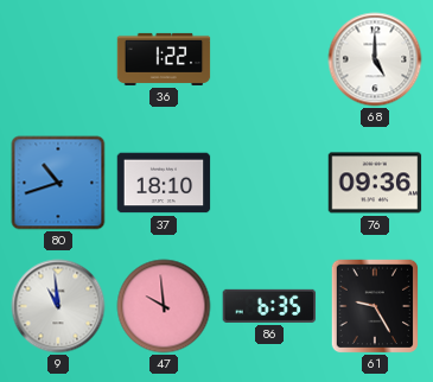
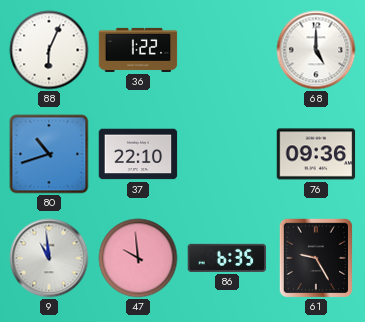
88: none -> 6:04 (49, 50)
37: 18:10 -> 22:10 (138, 154)
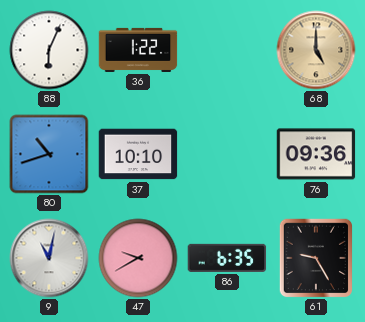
68 dial: white -> champagne (316, 50)
37: 22:10 -> 10:10 (138, 154)
9: 10:59 -> 11:02 (49, 258)
47: 9:59 -> 9:40 (138, 258)
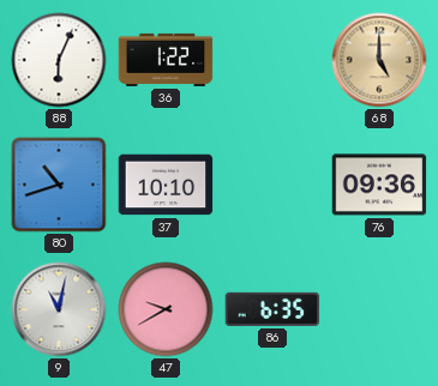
61: 9:25 -> none (315, 258)
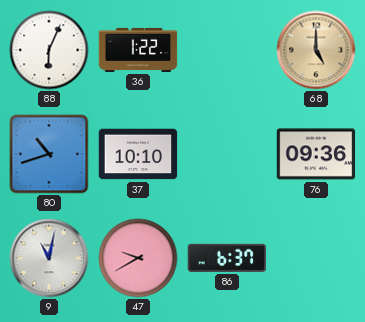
86: 6:35 -> 6:37 (227, 258)
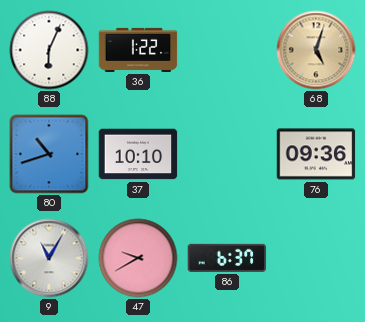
68: 5:00 -> 5:03 (316, 50)
9: 11:02 -> 11:05 (49, 258)
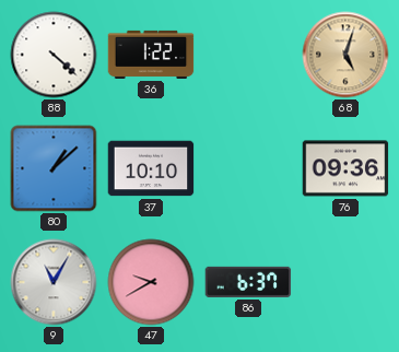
88: 6:04 -> 4:22 (54, 55)
80: 10:42 -> 1:08 (54, 168)
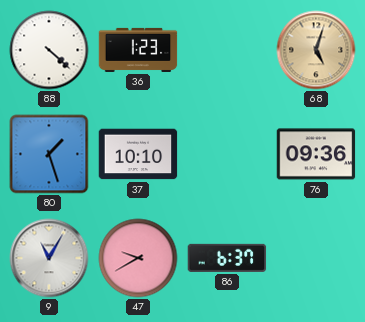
36: 1:22 -> 1:23 (138, 50)
80: 1:08 -> 1:27 (49, 154)
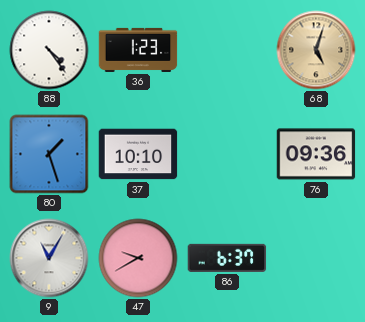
88: 4:22 -> 4:24 (49, 50)
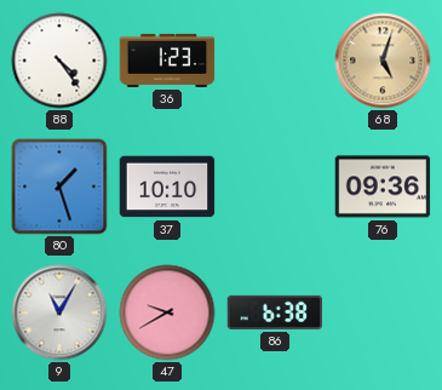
86: 6:37 -> 6:38 (275, 312)
